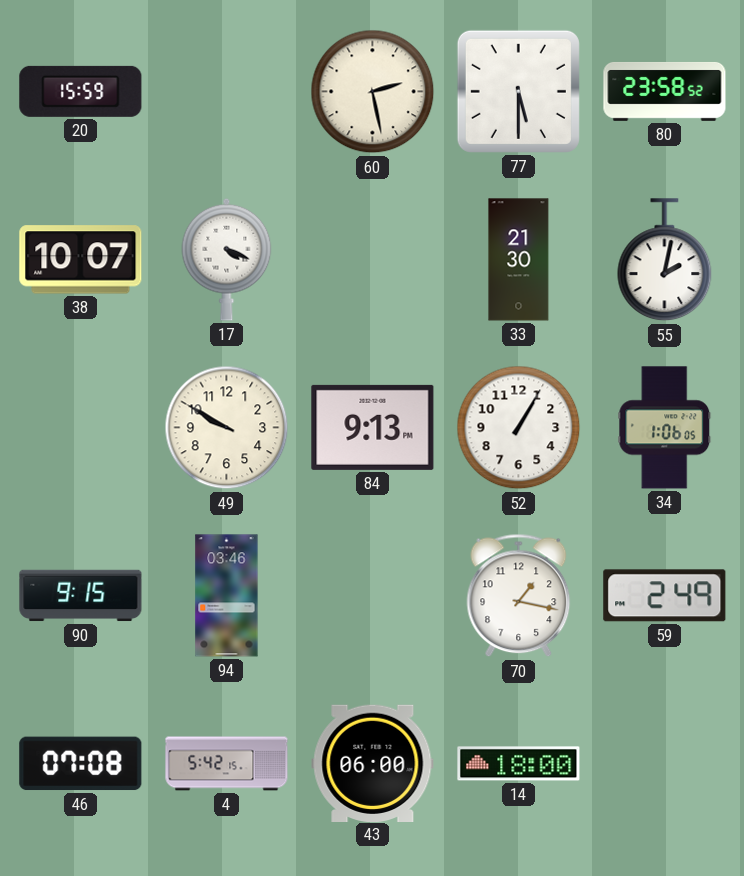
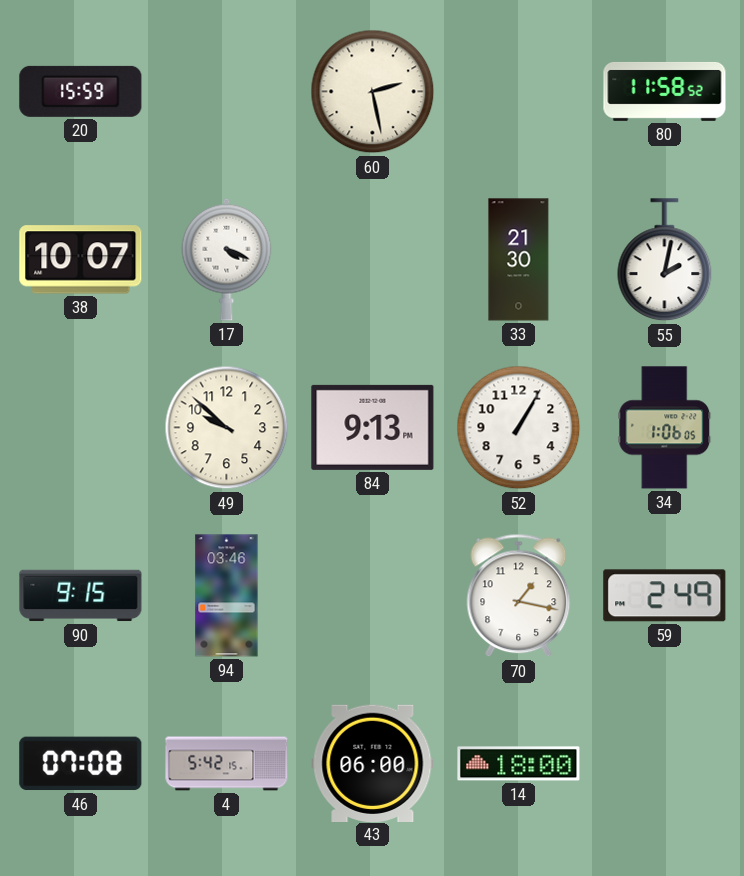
77: 5:30 -> none (518, 91)
80: 23:58 -> 11:58 (665, 91)
49: 9:50 -> 9:52 (227, 428)
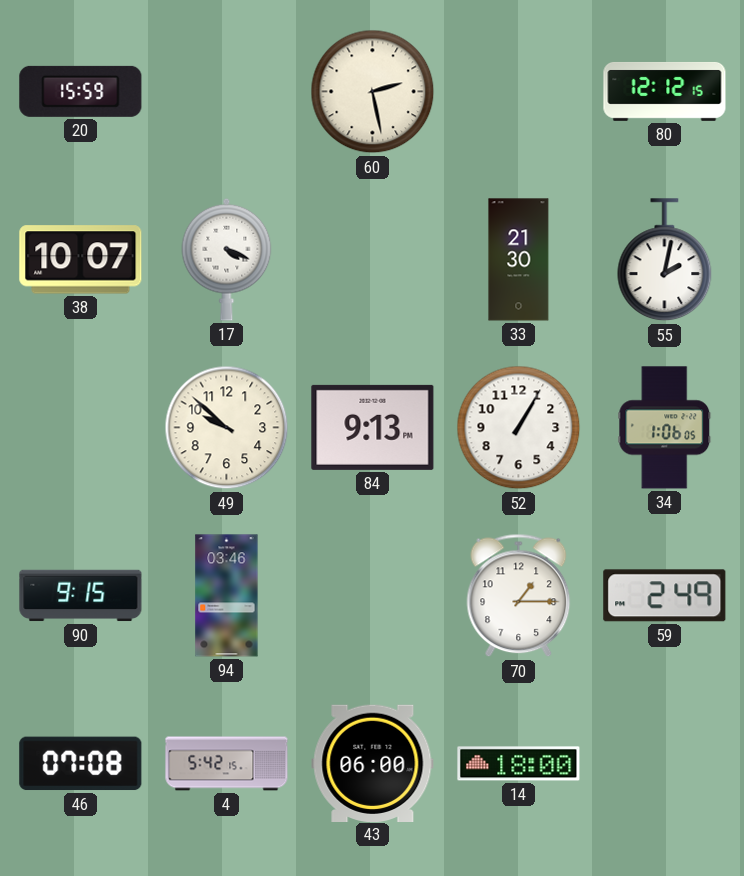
80: 11:58 -> 12:12 (665, 91)
70: 1:17 -> 1:15 (519, 596)
